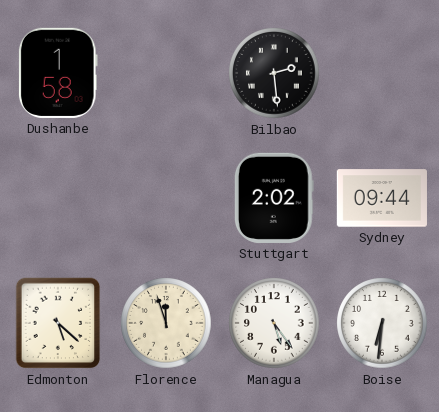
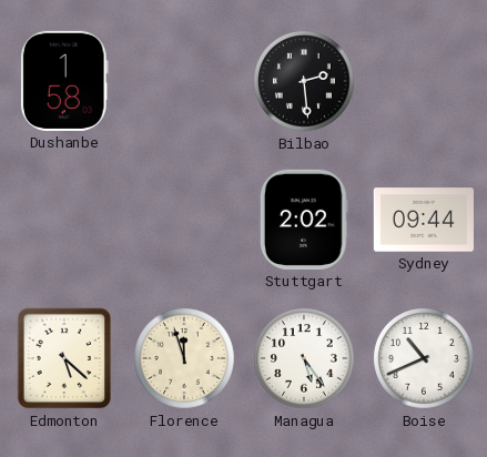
Boise: 6:31 -> 10:41 (424, 358)
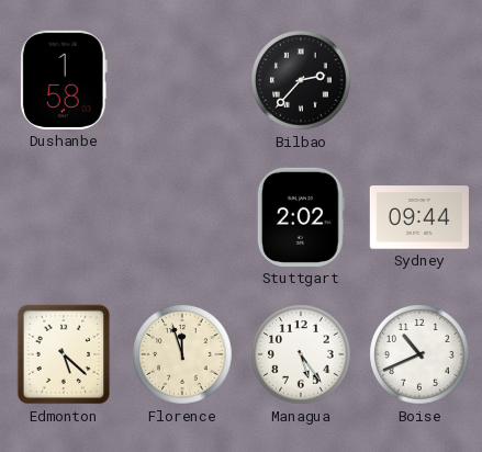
Bilbao: 2:29 -> 2:37 (301, 80)
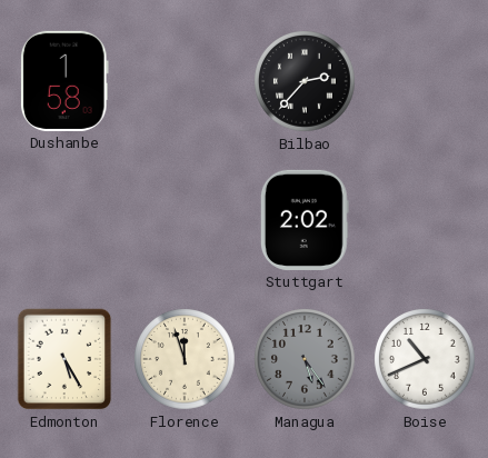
Sydney: 09:44 -> none (419, 217)
Edmonton: 5:22 -> 5:25 (64, 359)
Managua dial: white -> grey (305, 359)
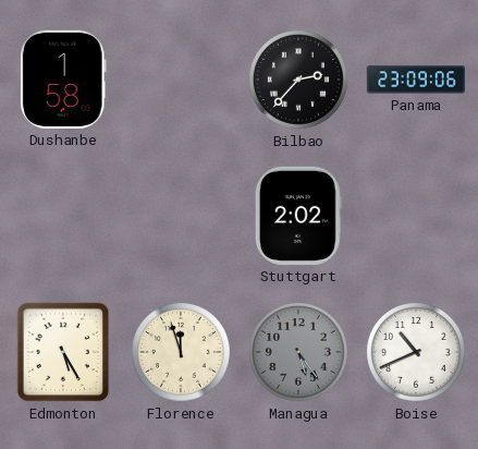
Panama: none -> 23:09 (415, 80)
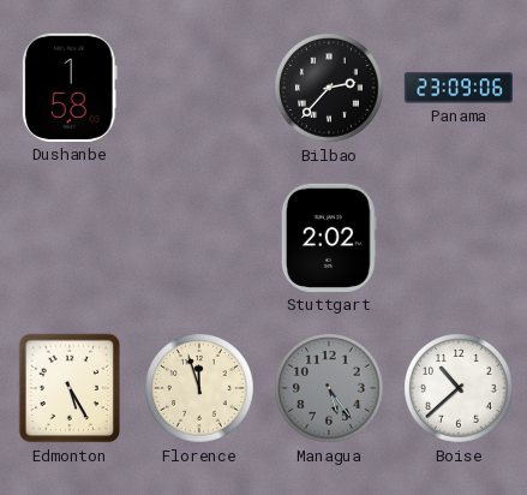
Boise: 10:41 -> 10:38 (459, 388)
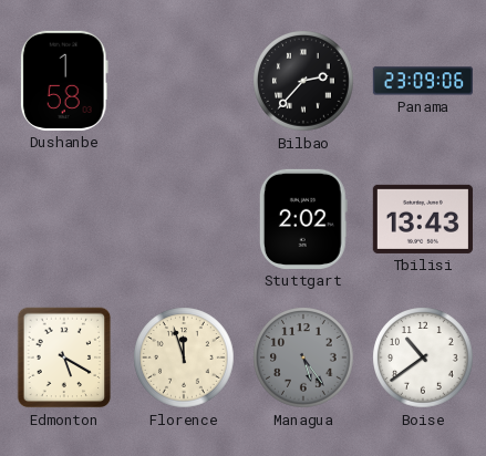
Tbilisi: none -> 13:43 (423, 219)
Edmonton: 5:25 -> 5:20 (64, 357)
Boise: 10:38 -> 10:39 (423, 357)
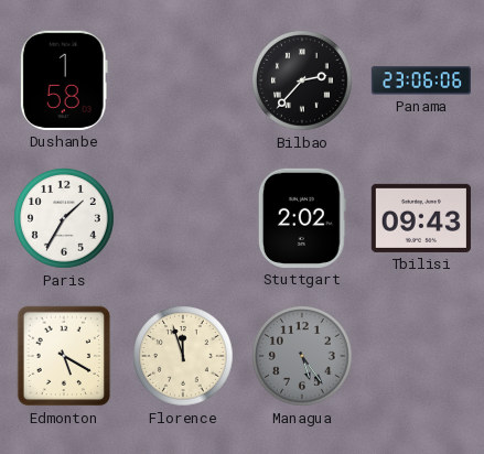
Panama: 23:09 -> 23:06 (420, 80)
Paris: none -> 1:35 (64, 218)
Tbilisi: 13:43 -> 09:43 (421, 218)
Boise: 10:39 -> none (423, 357)
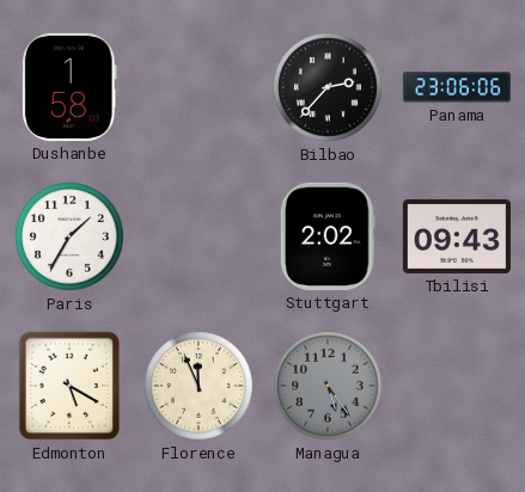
Florence: 11:57 -> 11:56 (199, 386)
